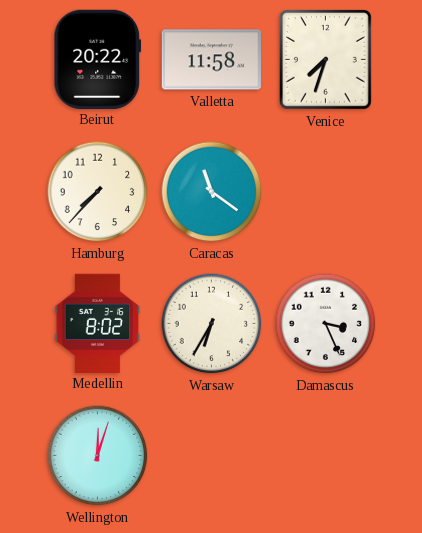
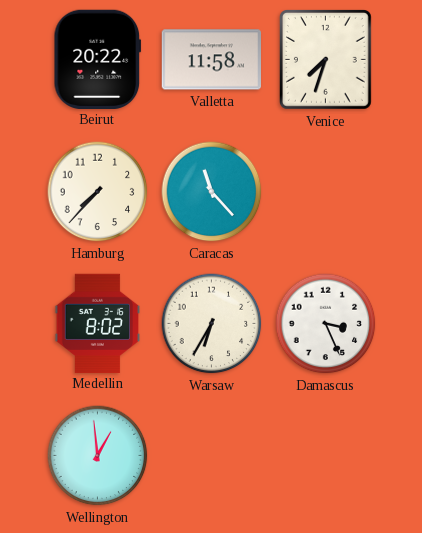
Caracas: 11:21 -> 11:23 (212, 192)
Wellington: 12:03 -> 12:59 (98, 456)
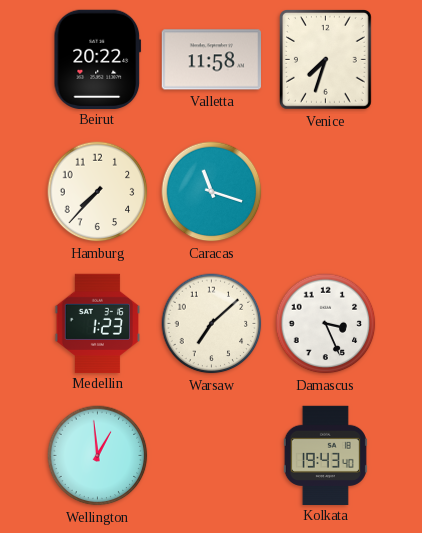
Caracas: 11:23 -> 11:18 (212, 192)
Medellin: 8:02 -> 1:23 (98, 323)
Warsaw: 6:35 -> 7:08 (212, 324)
Kolkata: none -> 19:43 (325, 455)
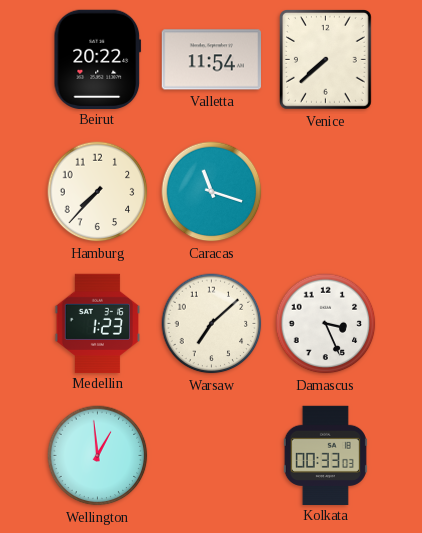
Valletta: 11:58 -> 11:54 (211, 60)
Venice: 7:33 -> 7:38 (326, 60)
Kolkata: 19:43 -> 00:33 (325, 455)
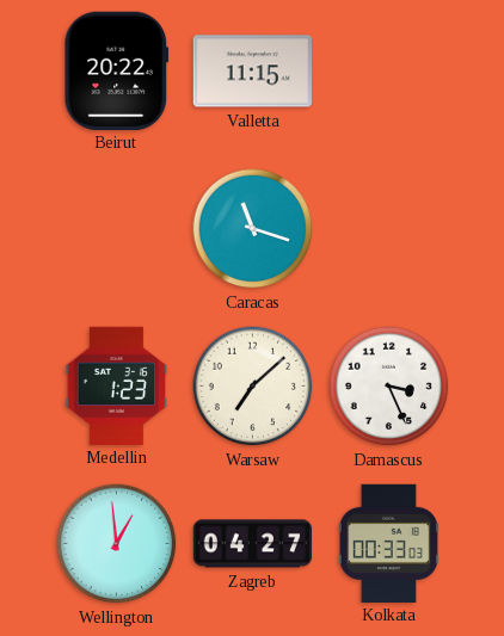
Valletta: 11:54 -> 11:15 (252, 72)
Venice: 7:38 -> none (326, 60)
Hamburg: 7:37 -> none (98, 192)
Zagreb: none -> 04:27 (252, 544)
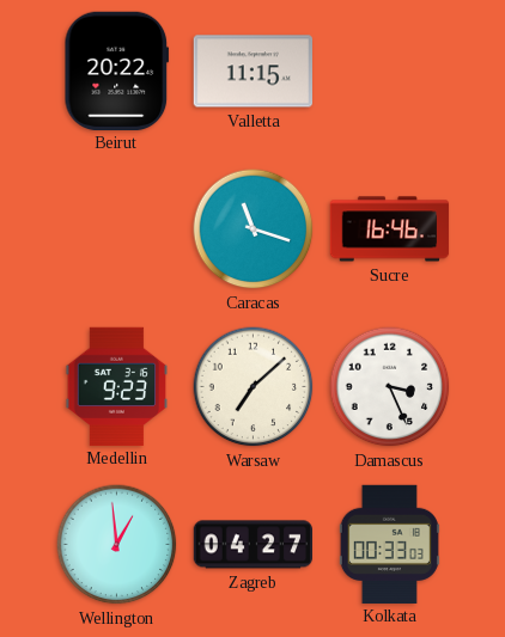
Sucre: none -> 16:46 (390, 229)
Medellin: 1:23 -> 9:23 (117, 386)
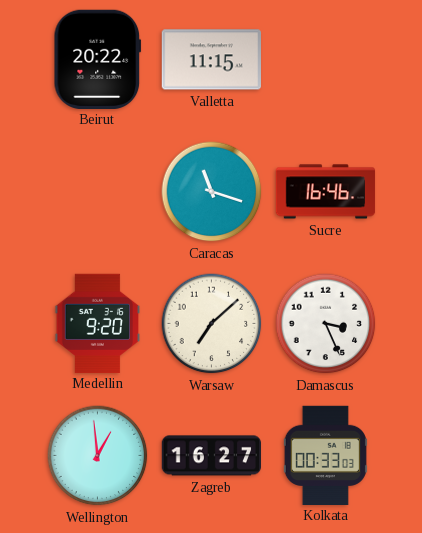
Medellin: 9:23 -> 9:20 (98, 323)
Zagreb: 04:27 -> 16:27 (211, 456)
